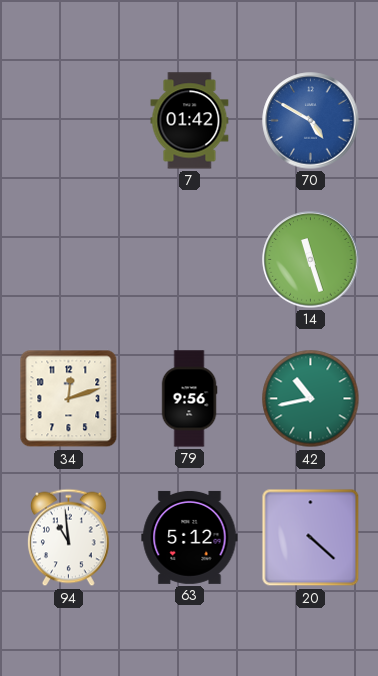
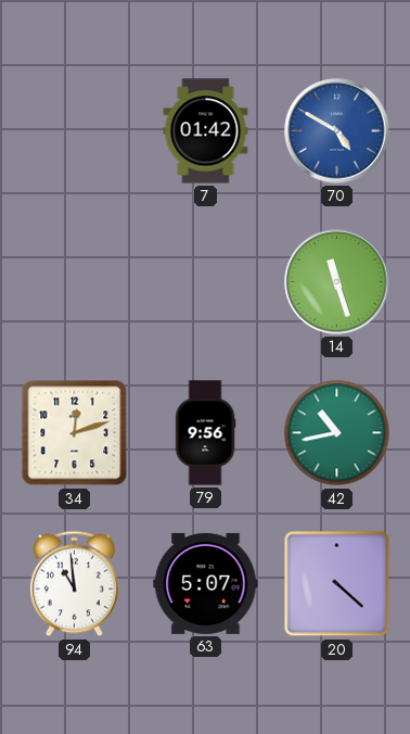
63: 5:12 -> 5:07 (206, 583)
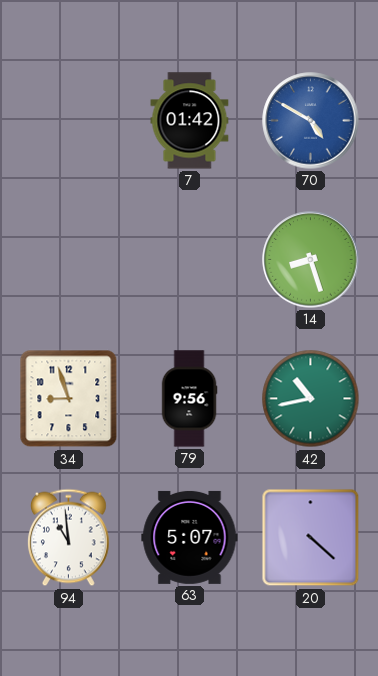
14: 11:27 -> 8:27 (311, 260)
34: 12:12 -> 8:57 (69, 399)
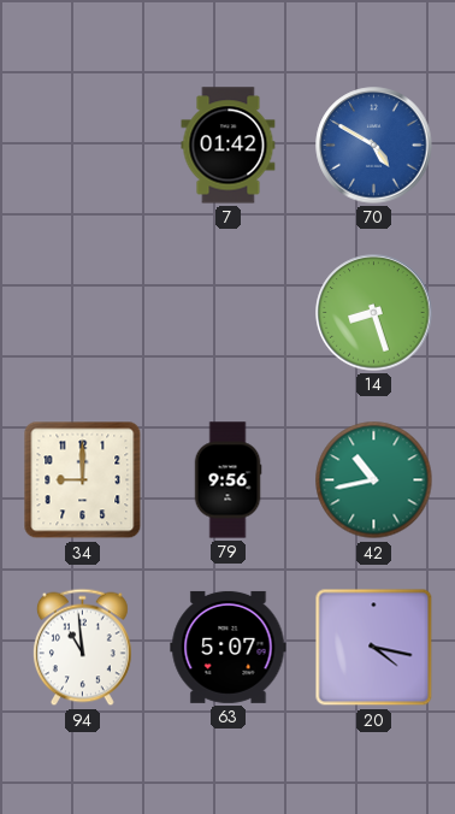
34: 8:57 -> 9:00 (83, 480)
20: 4:22 -> 4:17 (374, 648)
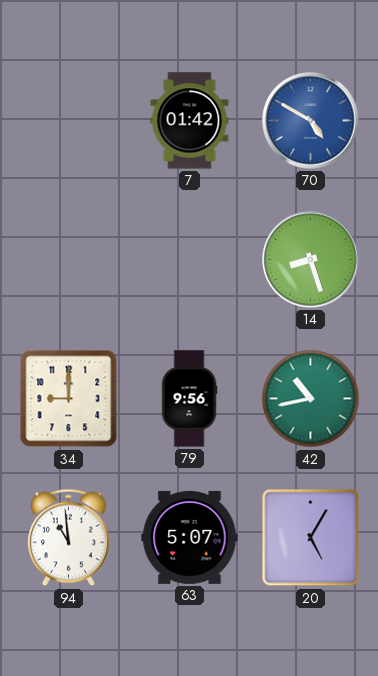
20: 4:17 -> 5:05 (311, 538)
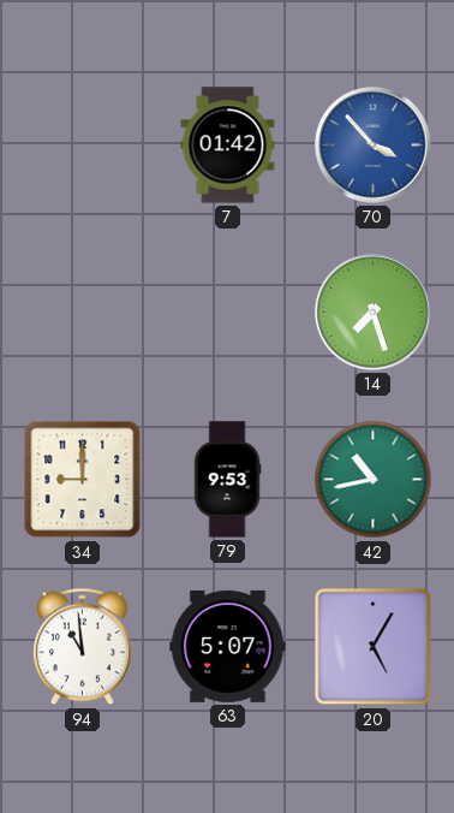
70: 4:50 -> 3:53 (374, 146)
14: 8:27 -> 7:27 (374, 313)
79: 9:56 -> 9:53 (227, 480)
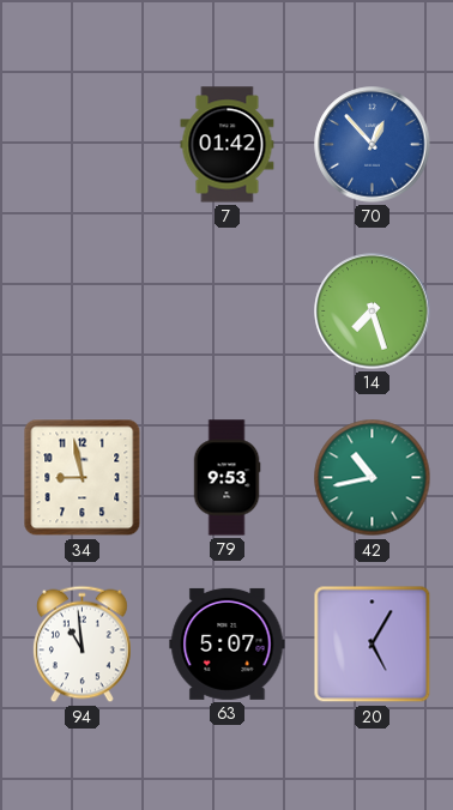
70: 3:53 -> 12:53 (373, 145)
34: 9:00 -> 8:58 (83, 478)
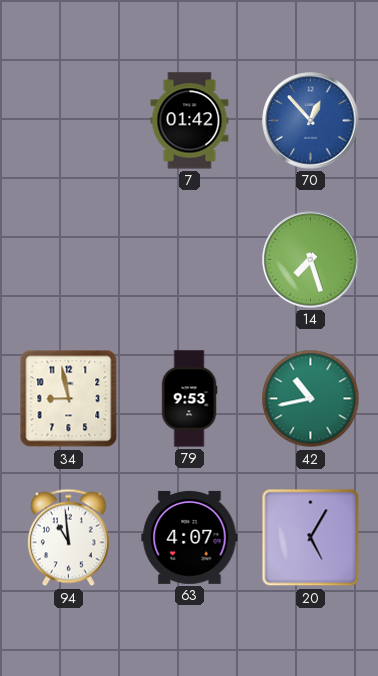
63: 5:07 -> 4:07 (190, 537)
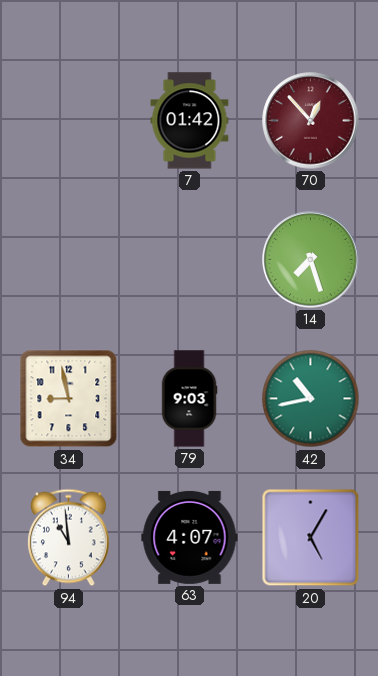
70 dial: blue -> burgundy (311, 121)
79: 9:53 -> 9:03 (189, 399)
